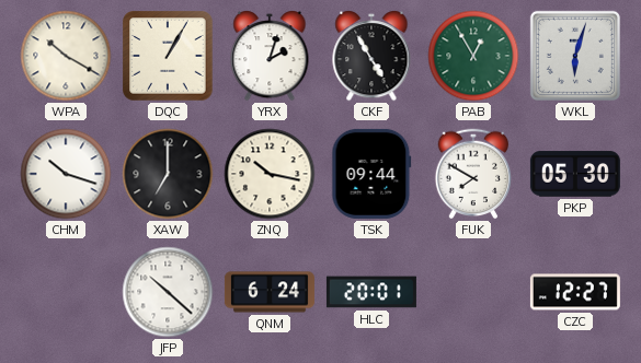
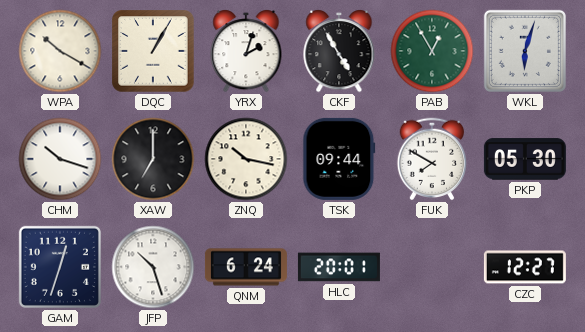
GAM: none -> 12:33 (60, 267)
JFP: 10:22 -> 10:27 (153, 267)
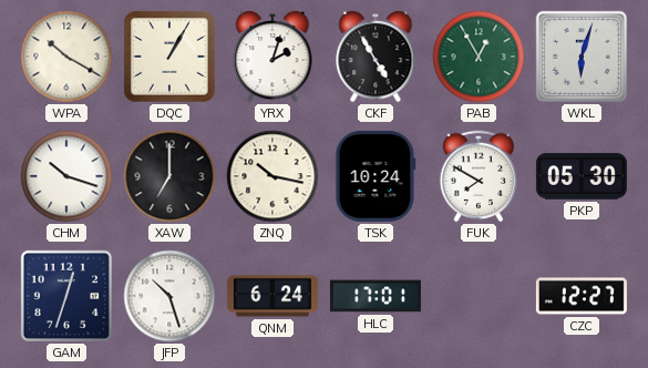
TSK: 09:44 -> 10:24 (376, 176)
HLC: 20:01 -> 17:01 (376, 296)
